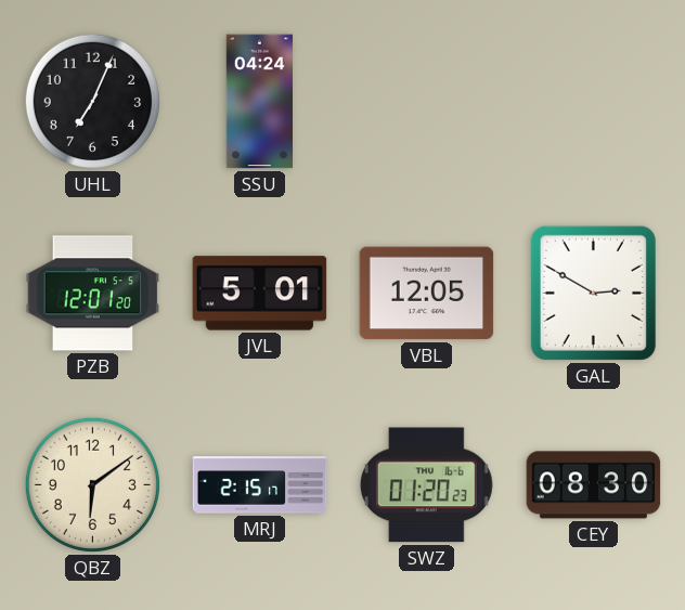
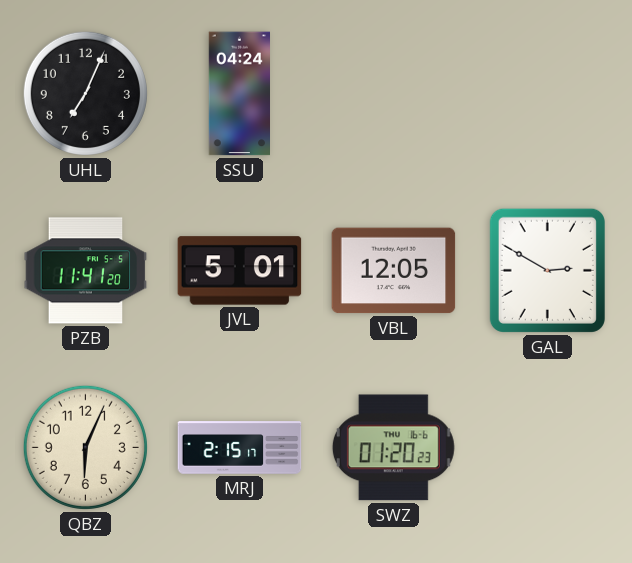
PZB: 12:01 -> 11:41 (86, 271)
QBZ: 6:09 -> 6:04 (85, 447)
CEY: 08:30 -> none (594, 485)
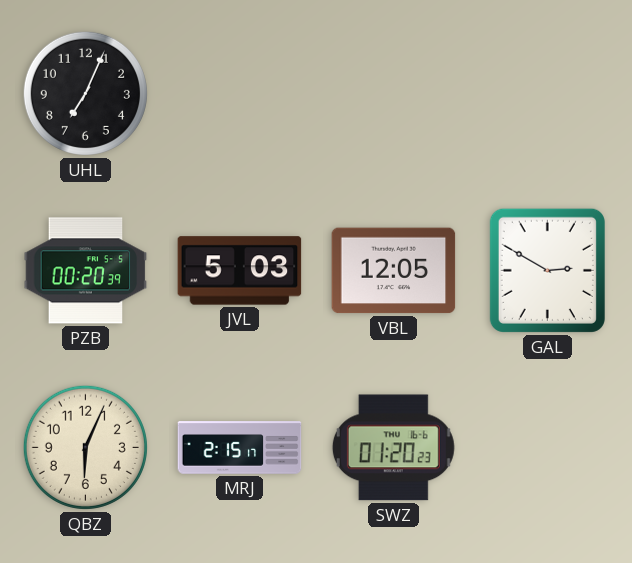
SSU: 04:24 -> none (239, 94)
PZB: 11:41 -> 00:20 (86, 271)
JVL: 5:01 -> 5:03 (240, 271)
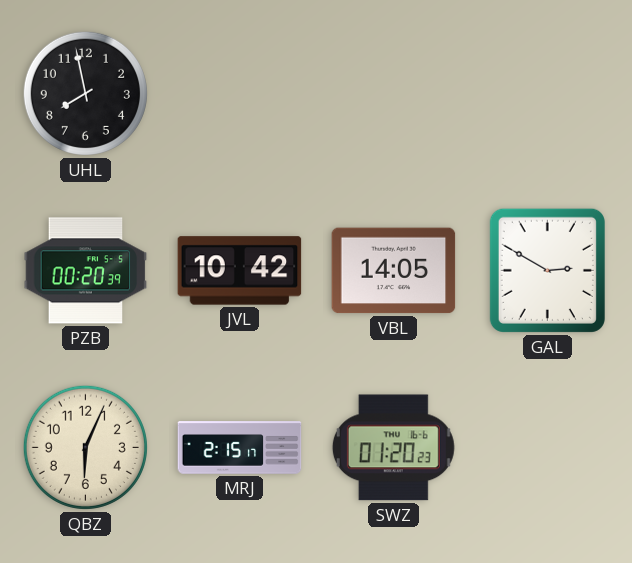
UHL: 7:04 -> 7:58 (85, 93)
JVL: 5:03 -> 10:42 (240, 271)
VBL: 12:05 -> 14:05 (394, 271)
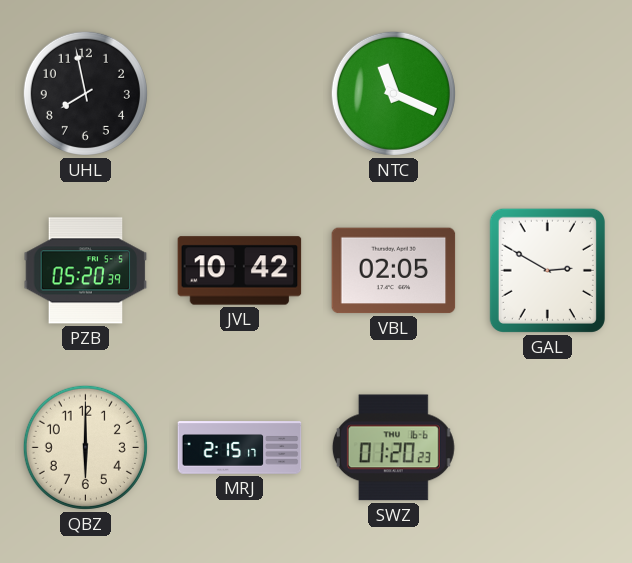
NTC: none -> 11:19 (393, 93)
PZB: 00:20 -> 05:20 (86, 271)
VBL: 14:05 -> 02:05 (394, 271)
QBZ: 6:04 -> 6:00 (85, 447)
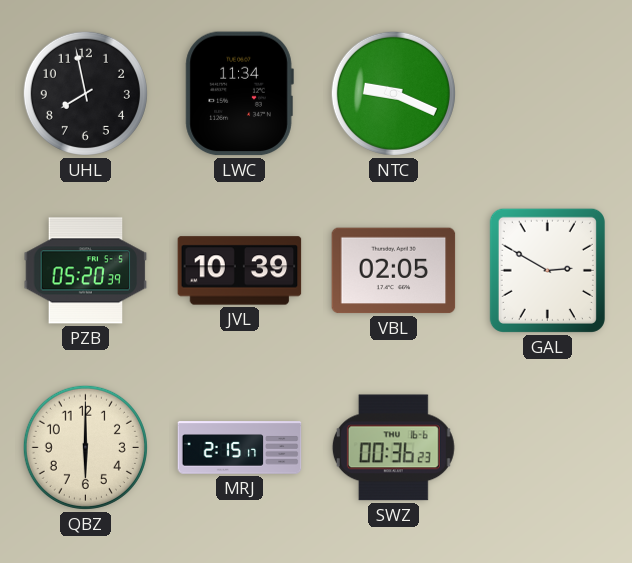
LWC: none -> 11:34 (239, 94)
NTC: 11:19 -> 9:19 (393, 93)
JVL: 10:42 -> 10:39 (240, 271)
SWZ: 01:20 -> 00:36 (393, 448)
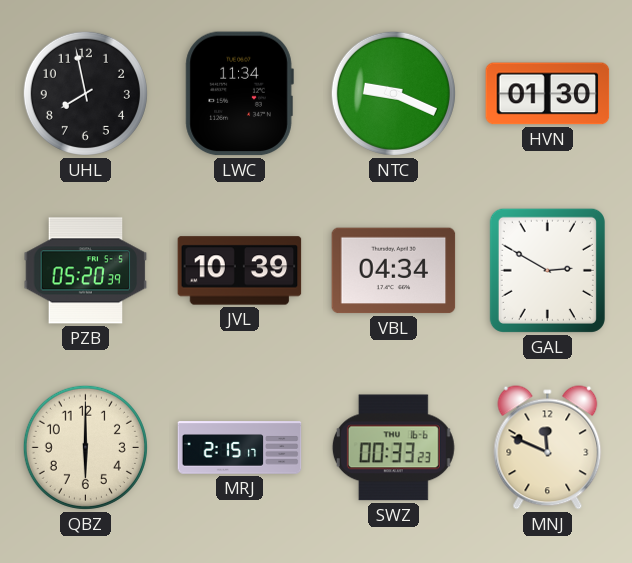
HVN: none -> 01:30 (548, 94)
VBL: 02:05 -> 04:34 (394, 271)
SWZ: 00:36 -> 00:33 (393, 448)
MNJ: none -> 11:49 (548, 448)
